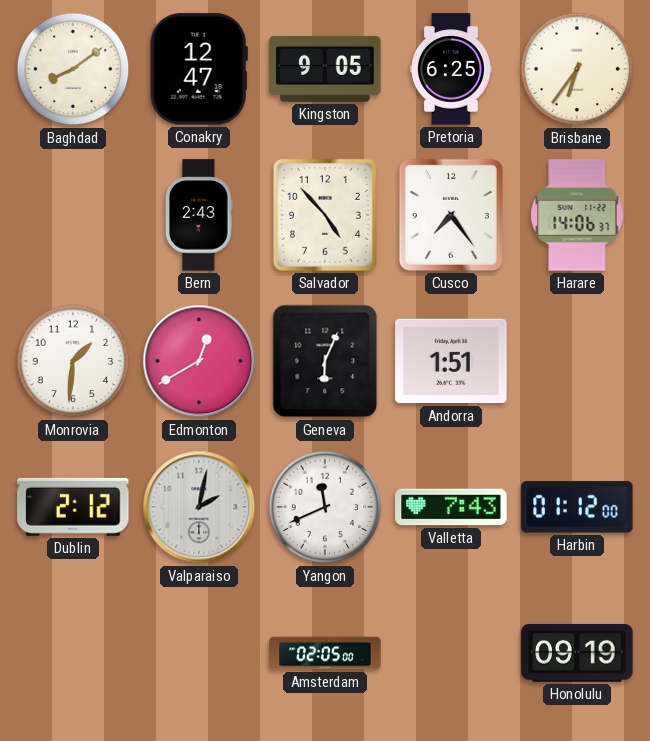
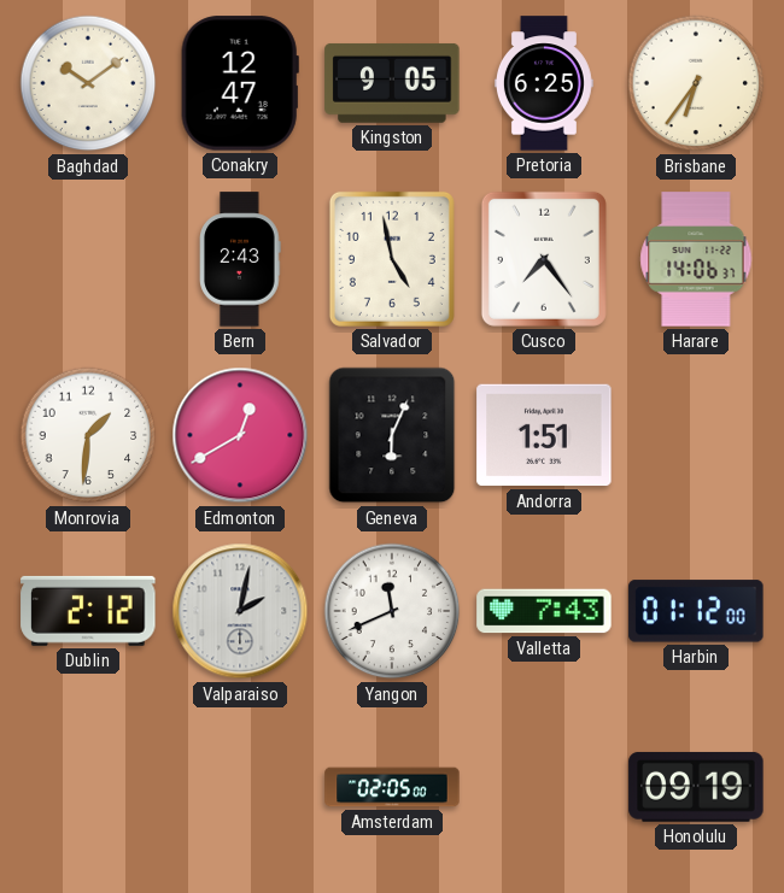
Baghdad: 8:09 -> 10:09 (88, 83)
Salvador: 4:53 -> 4:58 (392, 259)
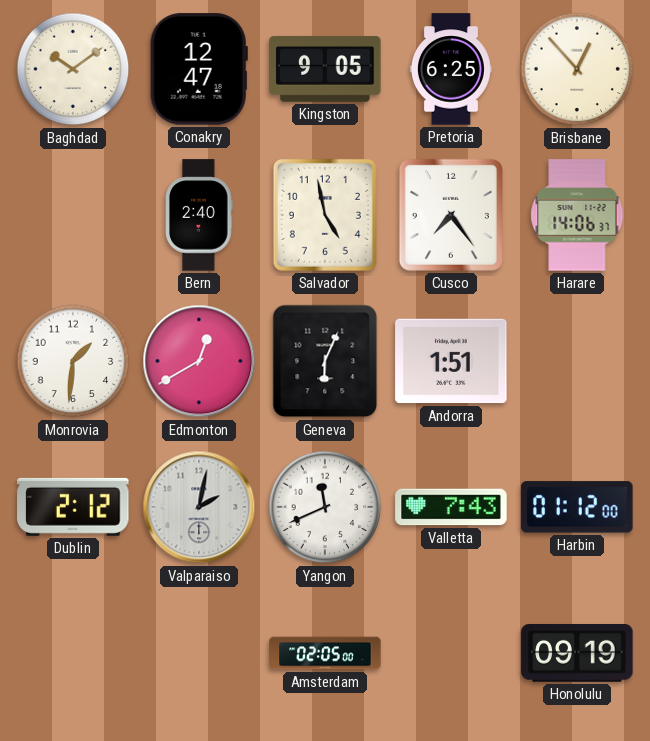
Brisbane: 6:36 -> 12:53 (577, 69)
Bern: 2:43 -> 2:40 (200, 215)
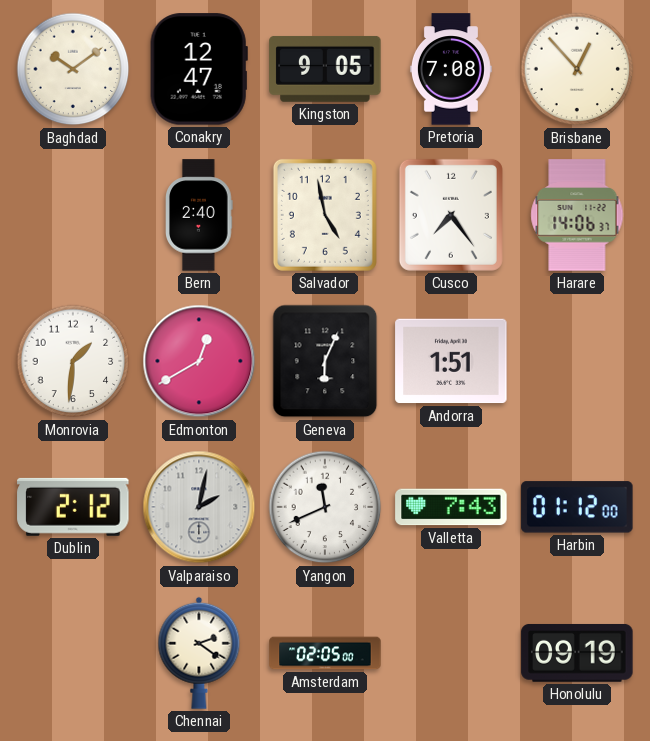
Pretoria: 6:25 -> 7:08 (451, 69)
Chennai: none -> 2:21 (199, 653)
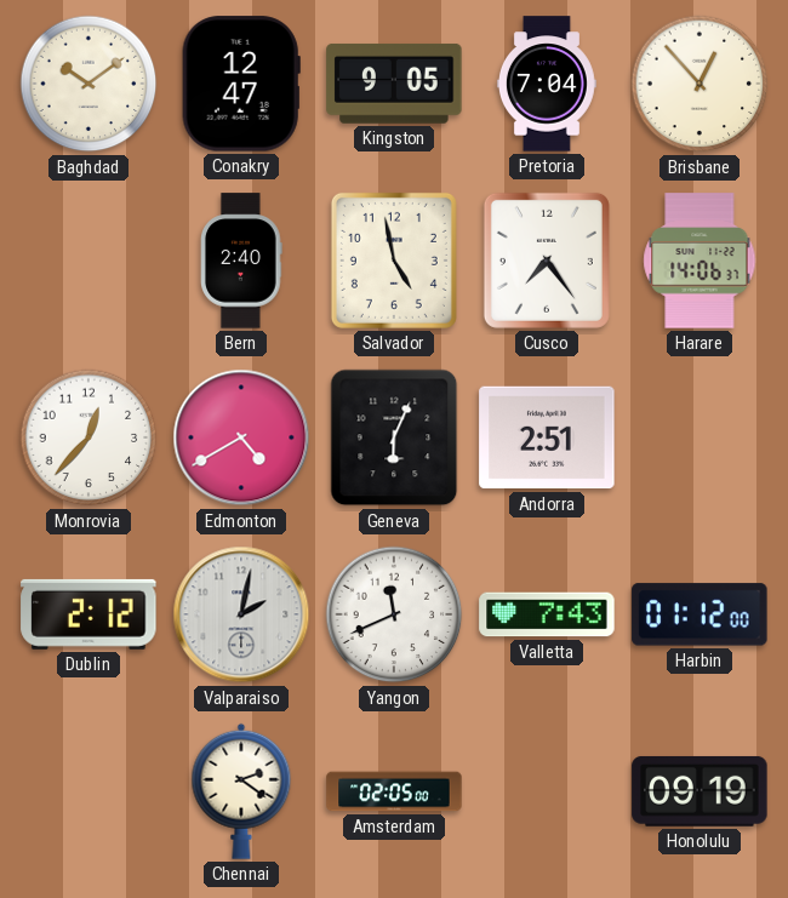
Pretoria: 7:08 -> 7:04 (547, 84)
Monrovia: 1:31 -> 12:37 (88, 437)
Edmonton: 12:40 -> 4:40 (241, 437)
Andorra: 1:51 -> 2:51 (547, 437)
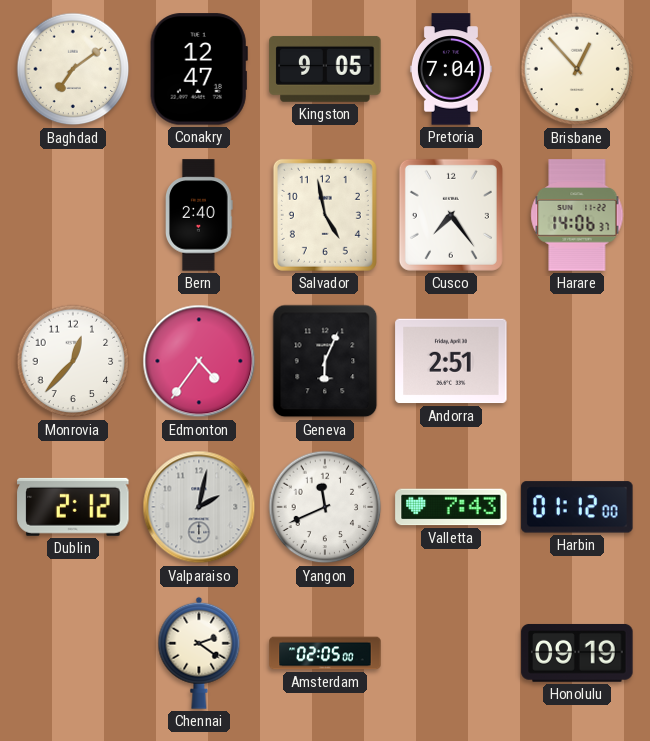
Baghdad: 10:09 -> 7:09 (73, 69)
Edmonton: 4:40 -> 4:36 (199, 361)
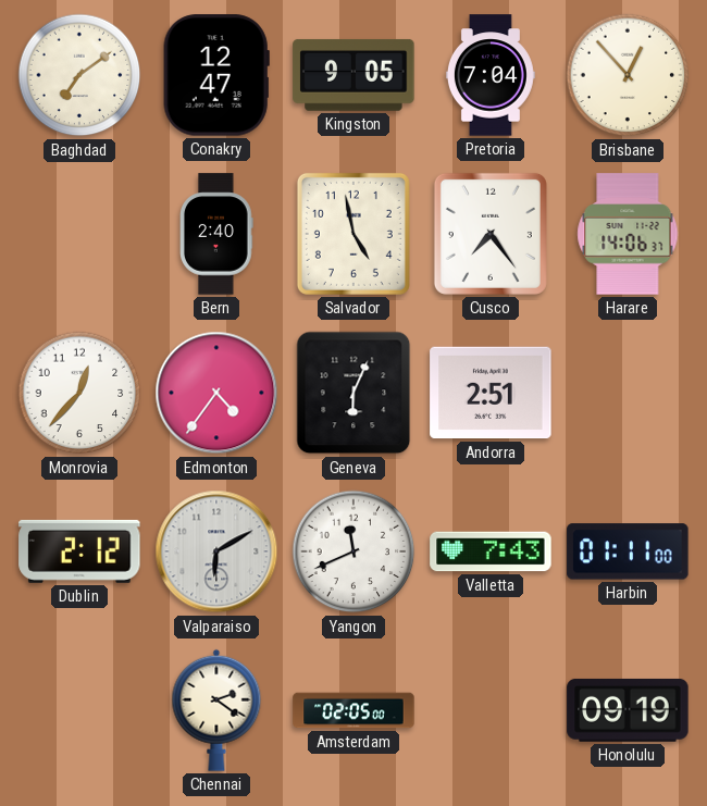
Valparaiso: 2:02 -> 6:10 (216, 551)
Harbin: 01:12 -> 01:11 (628, 551)
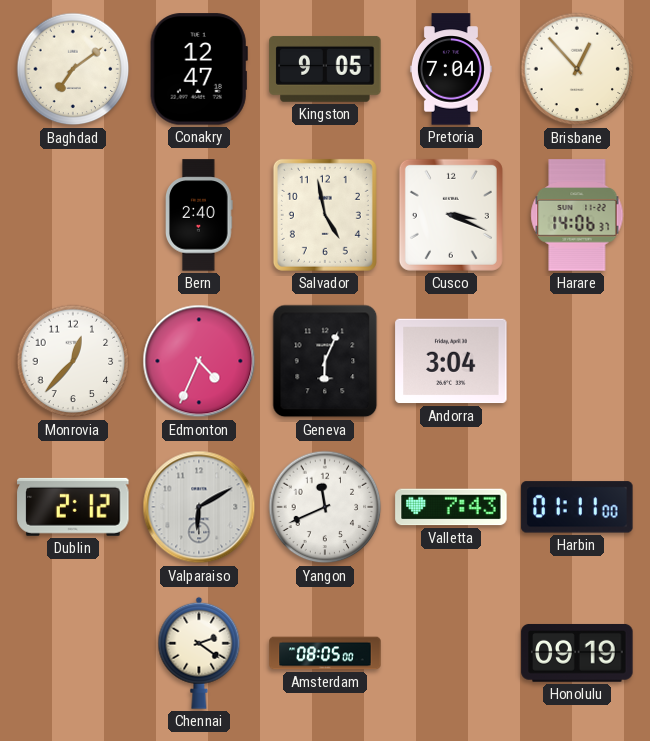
Cusco: 7:24 -> 3:19 (451, 215)
Edmonton: 4:36 -> 4:34 (199, 361)
Andorra: 2:51 -> 3:04 (451, 361)
Amsterdam: 02:05 -> 08:05 (325, 653)
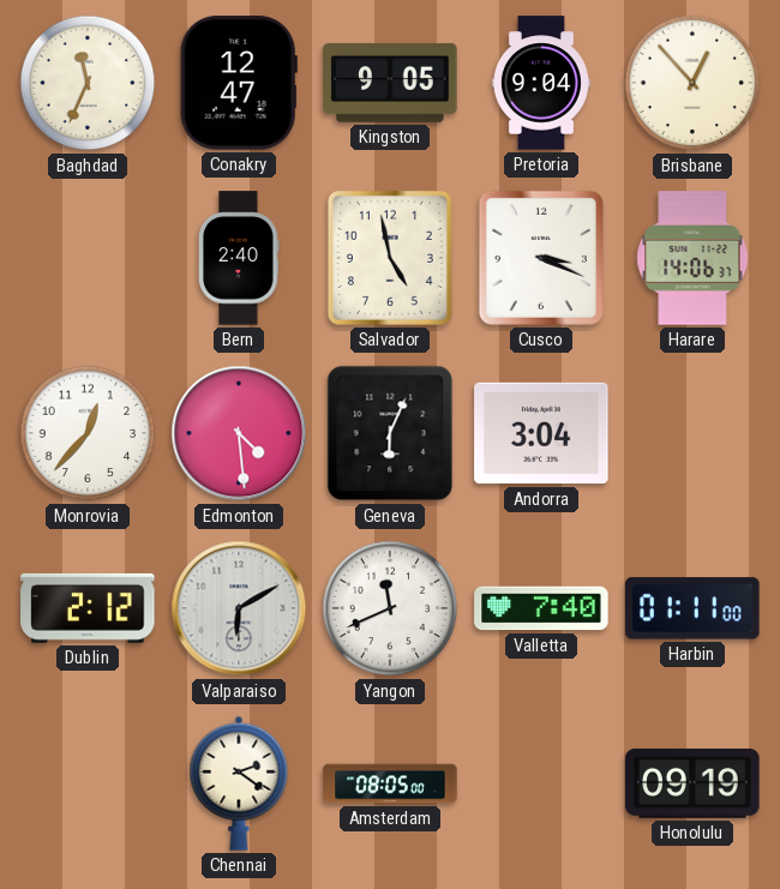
Baghdad: 7:09 -> 11:34 (88, 83)
Pretoria: 7:04 -> 9:04 (541, 83)
Edmonton: 4:34 -> 4:29 (239, 433)
Valletta: 7:43 -> 7:40 (541, 608)
